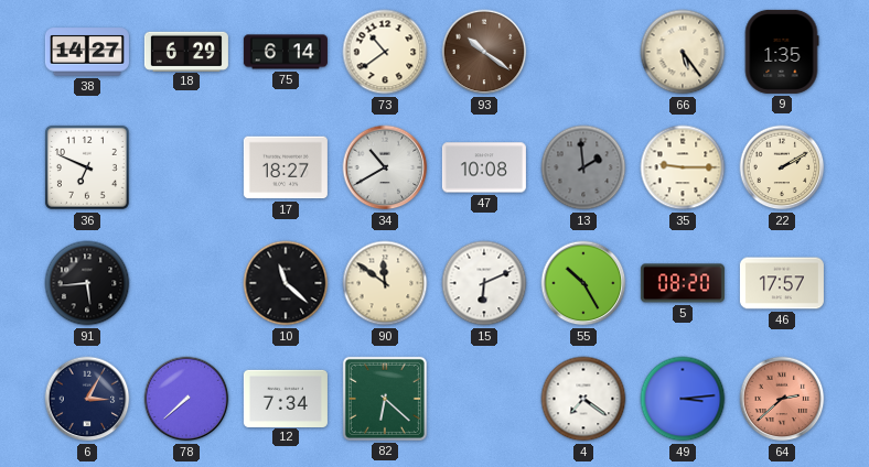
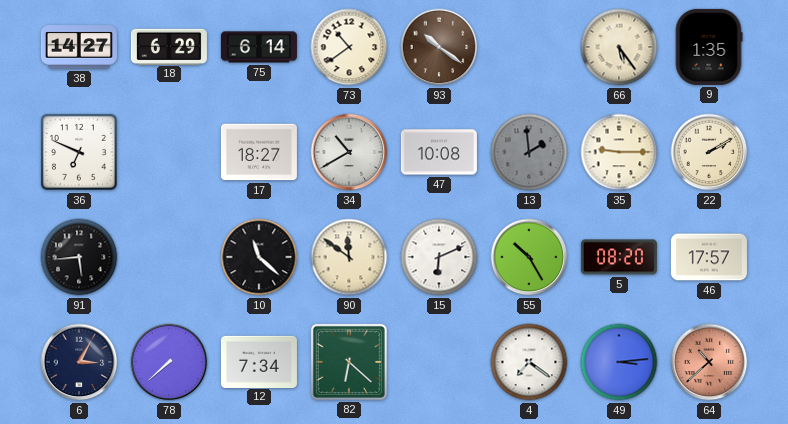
64: 2:38 -> 10:38 (709, 362)
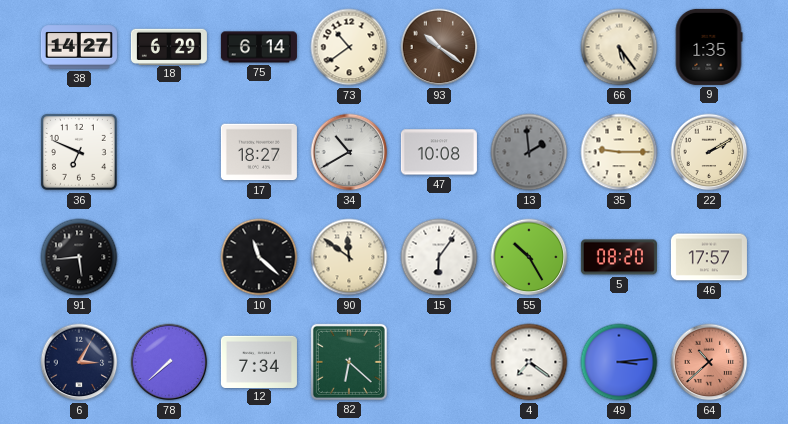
15: 6:11 -> 6:06 (439, 257)
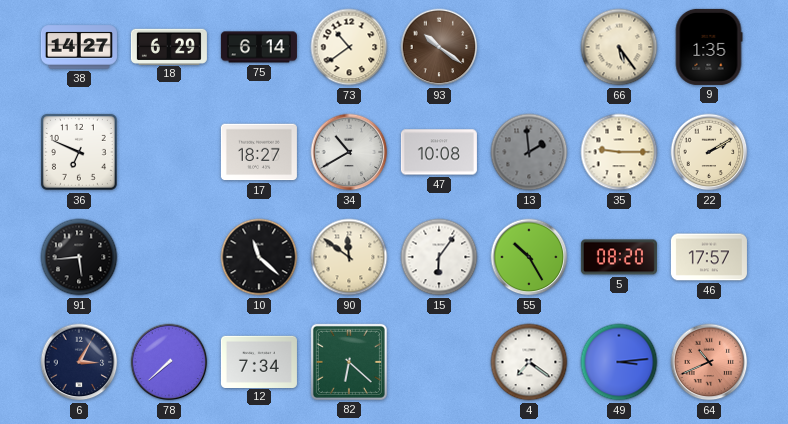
64: 10:38 -> 10:41 (709, 362)
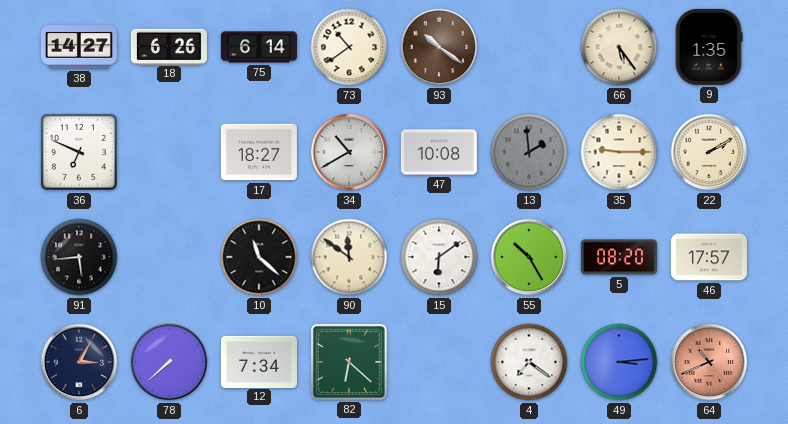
18: 6:29 -> 6:26 (169, 46)
15: 6:06 -> 6:09 (439, 257)
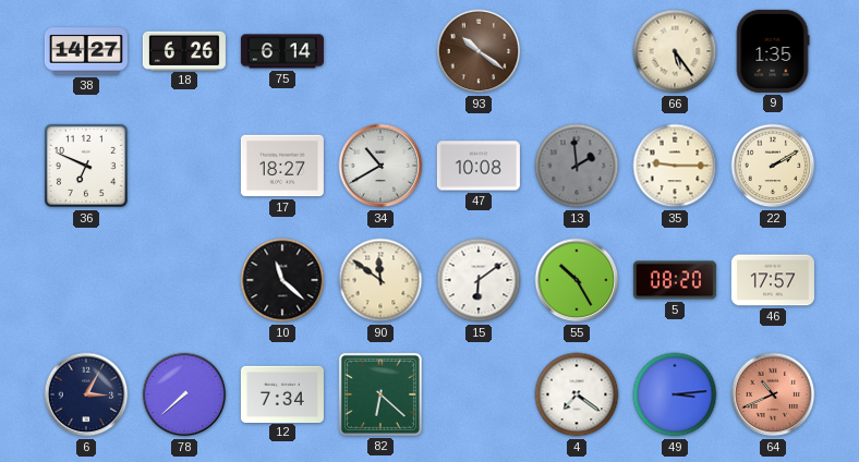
73: 10:39 -> none (349, 47)
91: 5:44 -> none (79, 257)
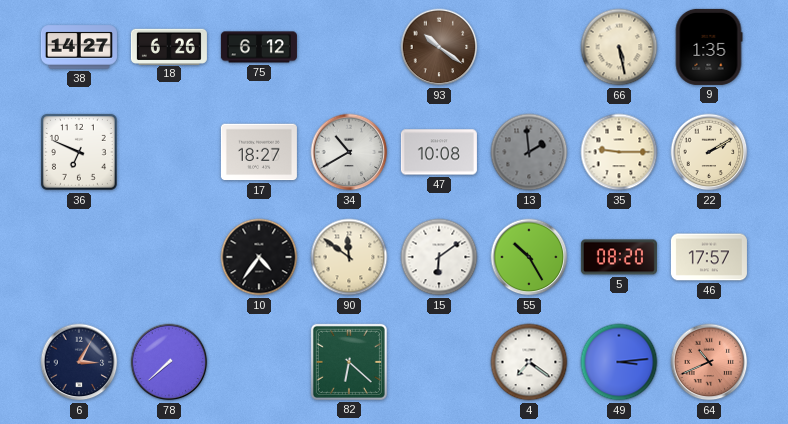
75: 6:14 -> 6:12 (259, 47)
66: 5:24 -> 5:28 (619, 47)
10: 11:22 -> 4:36 (259, 257)
12: 7:34 -> none (282, 393)
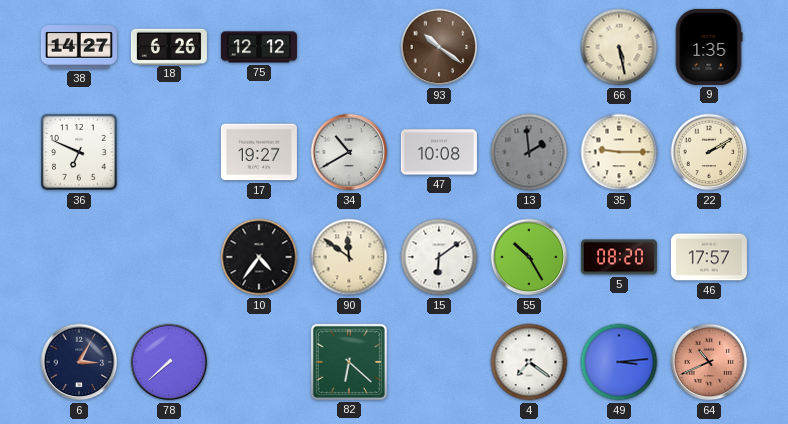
75: 6:12 -> 12:12 (259, 47)
17: 18:27 -> 19:27 (259, 152)
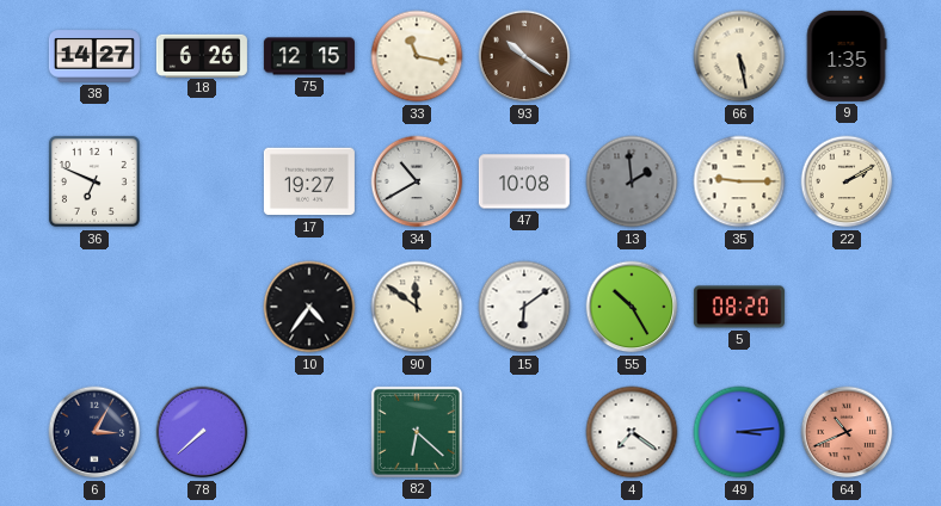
75: 12:12 -> 12:15 (309, 56)
33: none -> 11:17 (417, 56)
46: 17:57 -> none (709, 257)
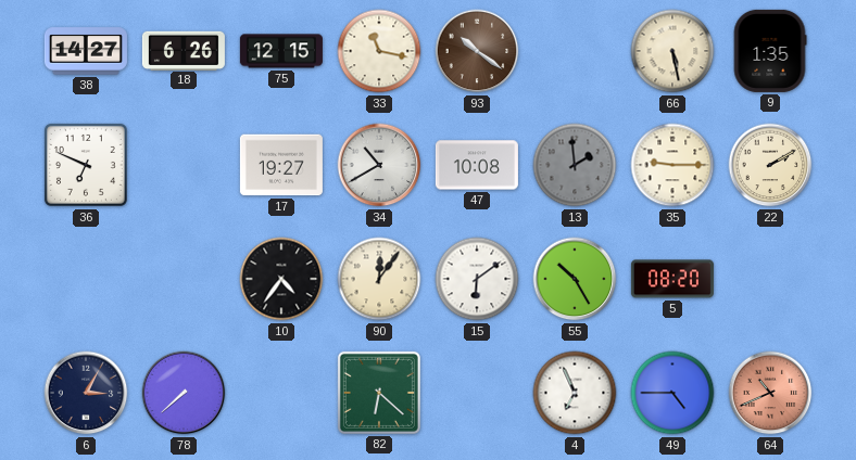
90: 11:51 -> 12:06 (379, 279)
4: 7:21 -> 6:56 (575, 393)
49: 3:14 -> 4:45 (672, 393)
